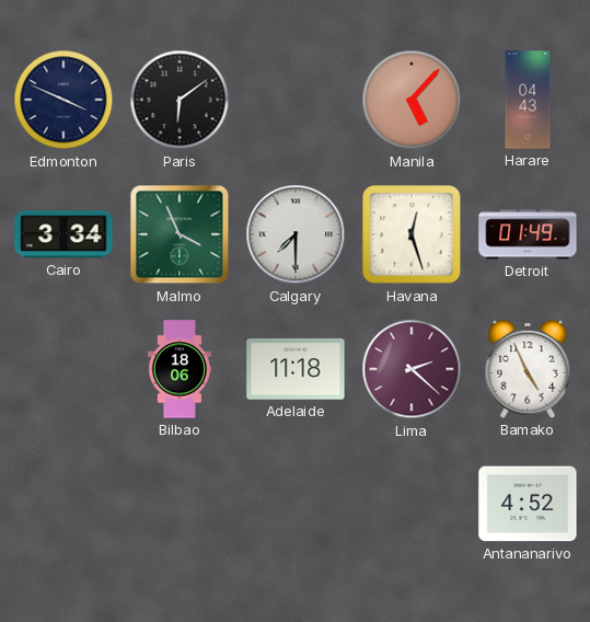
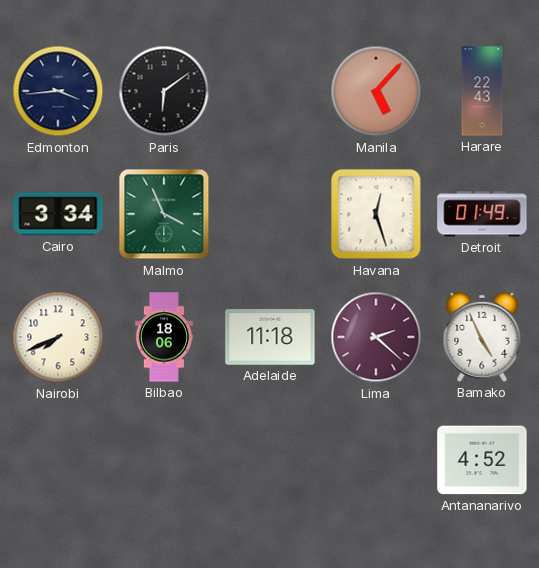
Edmonton: 3:49 -> 3:44 (58, 91)
Harare: 04:43 -> 22:43 (482, 91)
Calgary: 7:30 -> none (296, 234)
Nairobi: none -> 7:41 (58, 337)
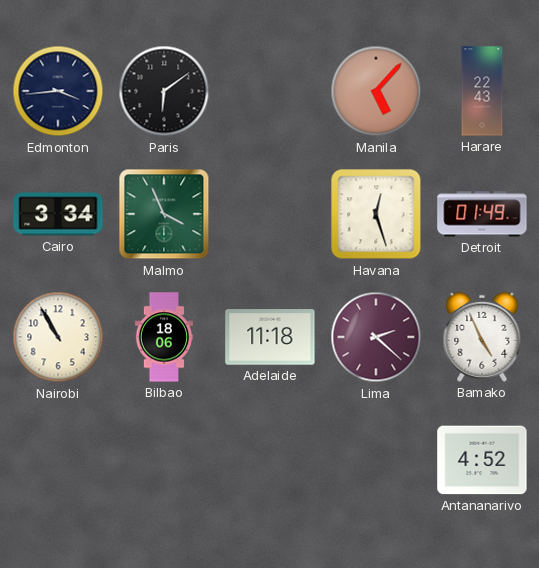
Nairobi: 7:41 -> 10:55 (58, 337)
